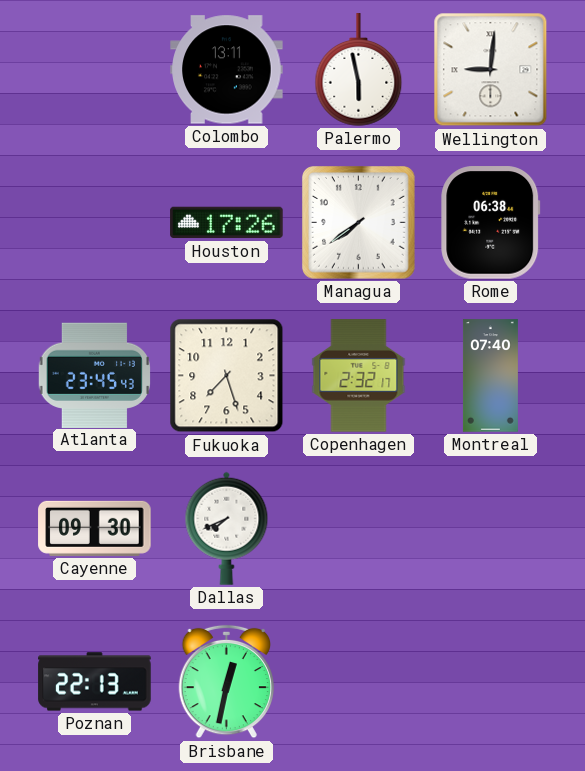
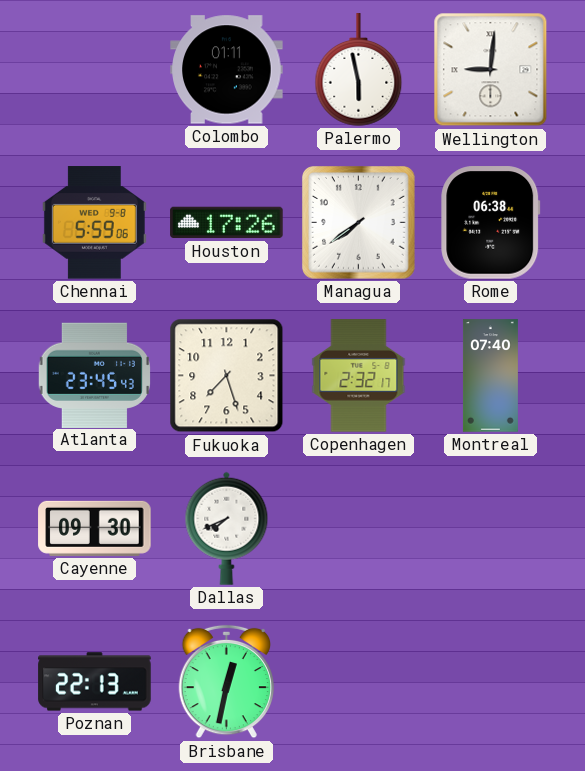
Colombo: 13:11 -> 01:11 (227, 70)
Chennai: none -> 5:59 (94, 223)
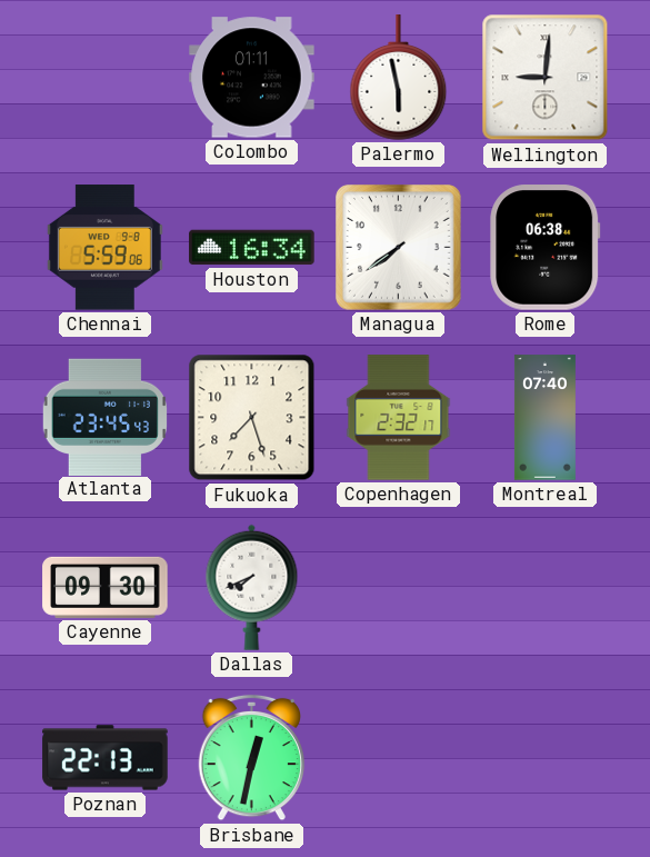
Houston: 17:26 -> 16:34 (252, 248)
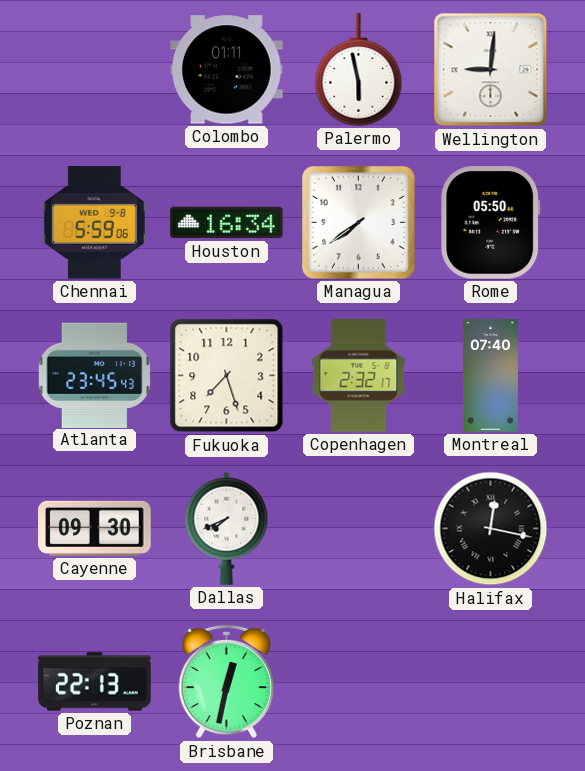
Rome: 06:38 -> 05:50 (491, 223)
Halifax: none -> 12:17 (491, 529)
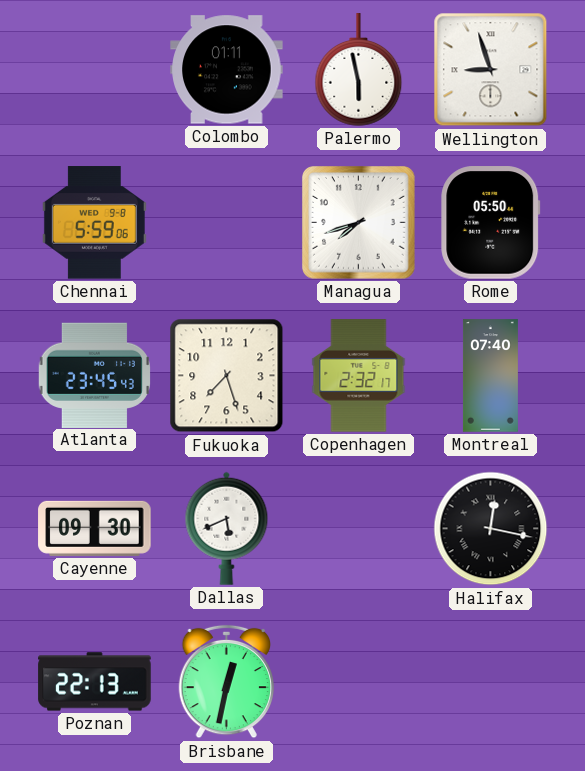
Wellington: 9:01 -> 8:57 (491, 70)
Houston: 16:34 -> none (227, 223)
Managua: 7:39 -> 7:42 (359, 223)
Dallas: 7:41 -> 5:41 (227, 528)
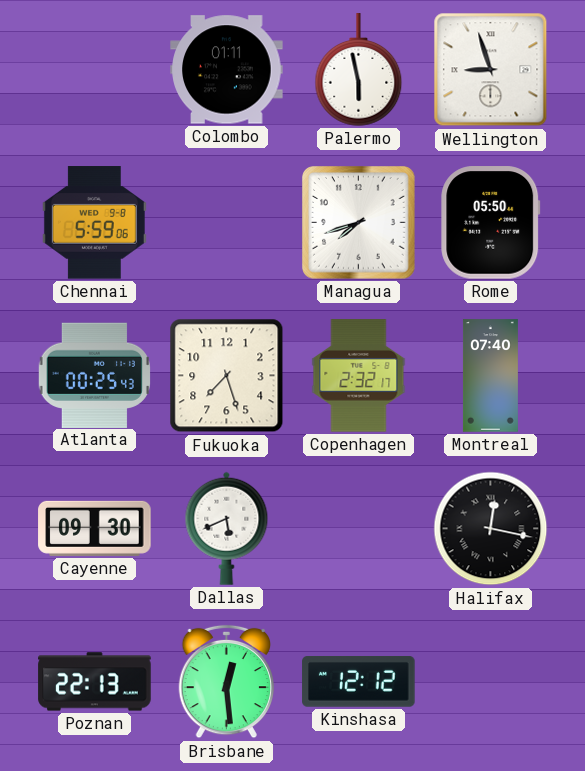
Atlanta: 23:45 -> 00:25 (94, 375)
Brisbane: 12:32 -> 12:29 (226, 682)
Kinshasa: none -> 12:12 (359, 682)
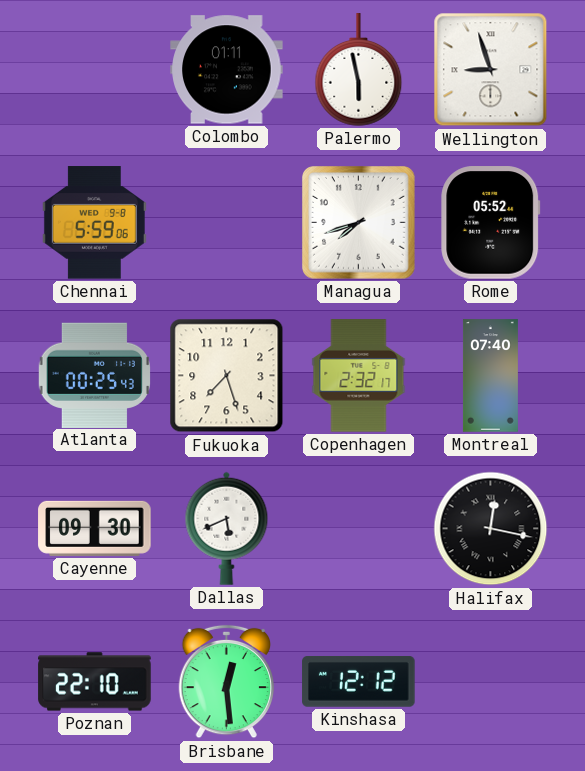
Rome: 05:50 -> 05:52 (491, 223)
Poznan: 22:13 -> 22:10 (95, 682)
